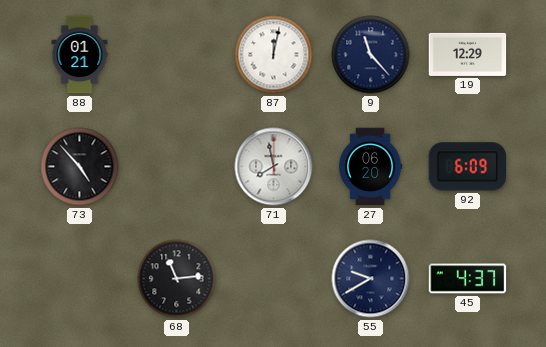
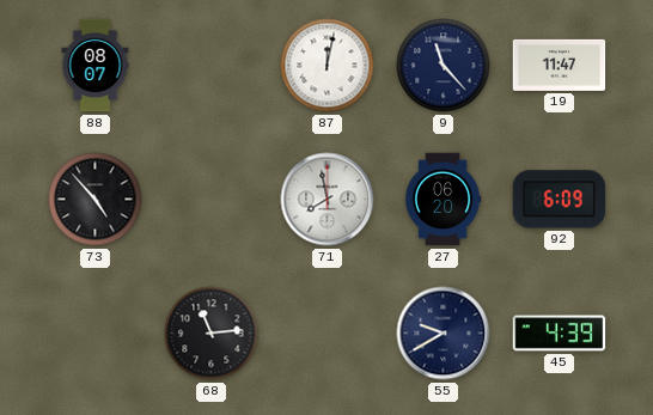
88: 01:21 -> 08:07 (96, 66)
19: 12:29 -> 11:47 (560, 65)
45: 4:37 -> 4:39 (560, 334)
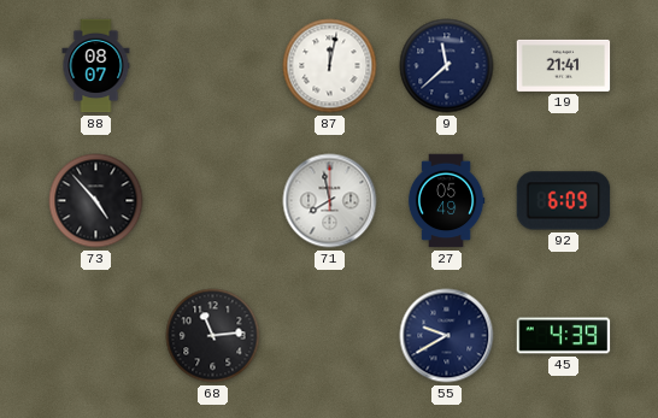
9: 11:23 -> 11:38 (447, 66)
19: 11:47 -> 21:41 (564, 65)
27: 06:20 -> 05:49 (446, 201)
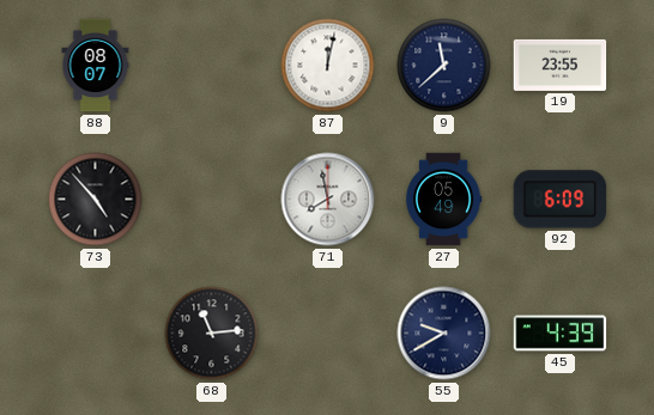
19: 21:41 -> 23:55 (561, 65)
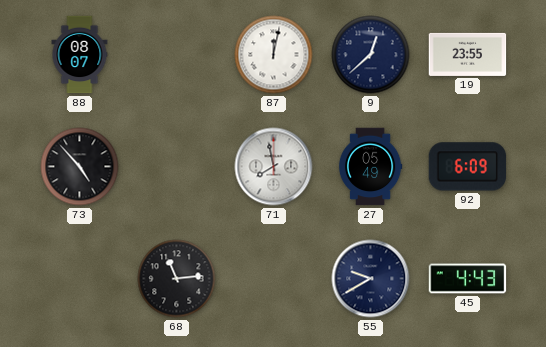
9: 11:38 -> 12:38 (371, 55)
45: 4:39 -> 4:43 (468, 279)
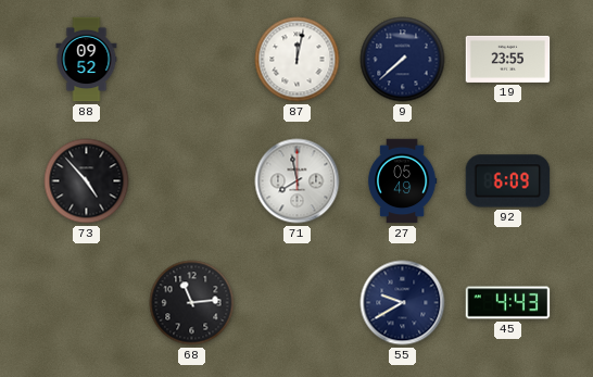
88: 08:07 -> 09:52 (87, 60)
9: 12:38 -> 7:38 (403, 60)
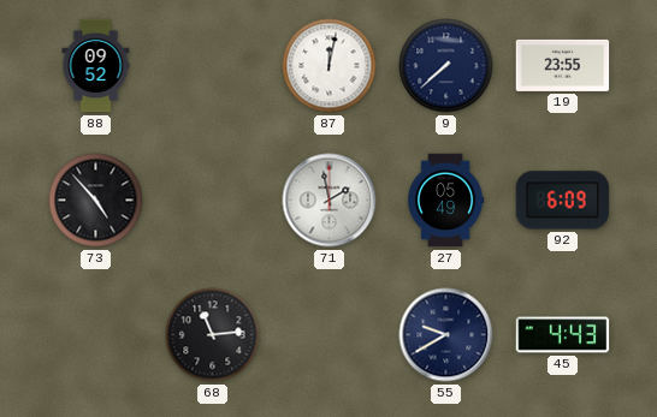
71: 7:58 -> 1:58 (330, 201)
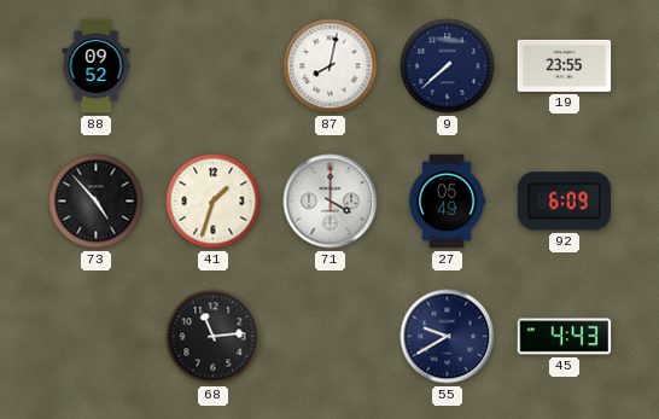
87: 12:02 -> 8:02 (331, 66)
41: none -> 1:33 (214, 202)
71: 1:58 -> 4:00 (331, 202)
